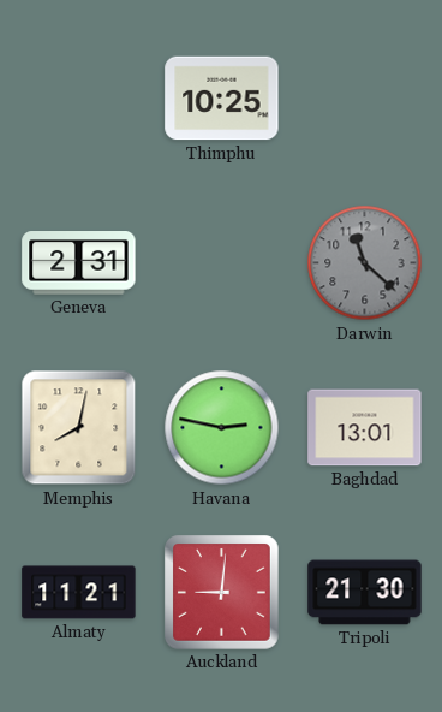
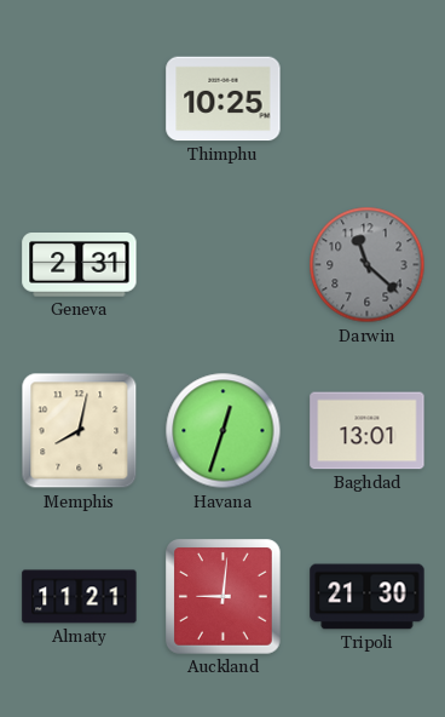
Havana: 2:47 -> 12:33 (224, 431)
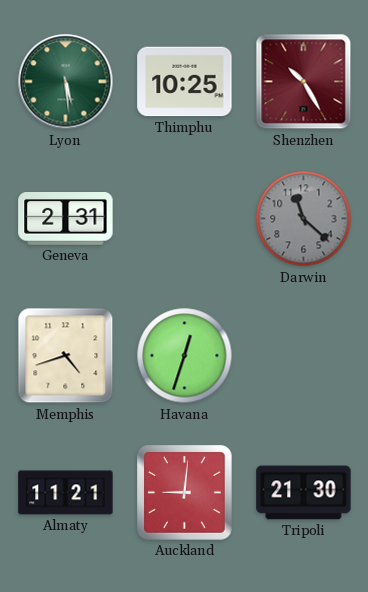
Lyon: none -> 5:29 (66, 82)
Shenzhen: none -> 10:25 (304, 82)
Memphis: 8:02 -> 4:42 (66, 356)
Baghdad: 13:01 -> none (368, 431)
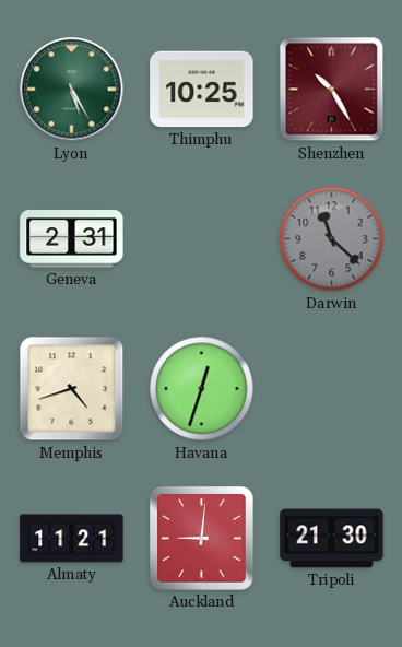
Lyon: 5:29 -> 5:25 (72, 90)
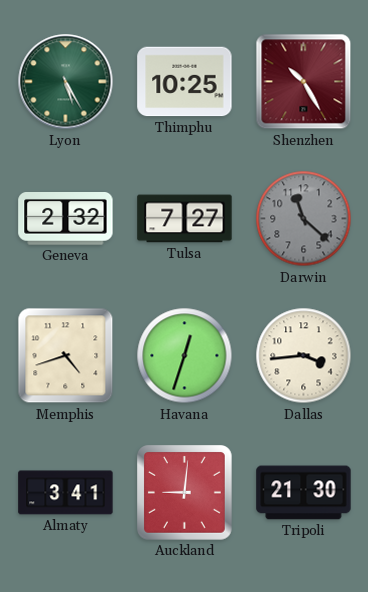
Geneva: 2:31 -> 2:32 (66, 219)
Tulsa: none -> 7:27 (185, 219)
Dallas: none -> 3:44 (304, 356)
Almaty: 11:21 -> 3:41 (66, 493)
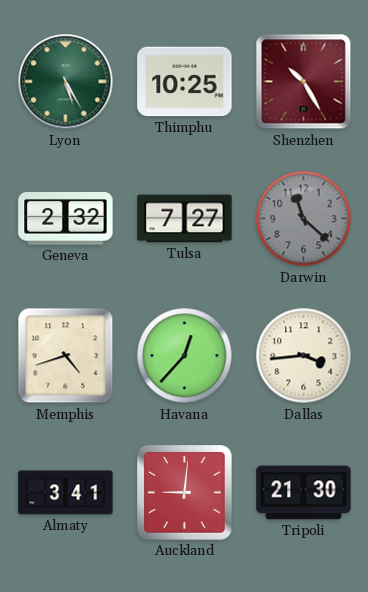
Havana: 12:33 -> 12:37 (185, 356)
